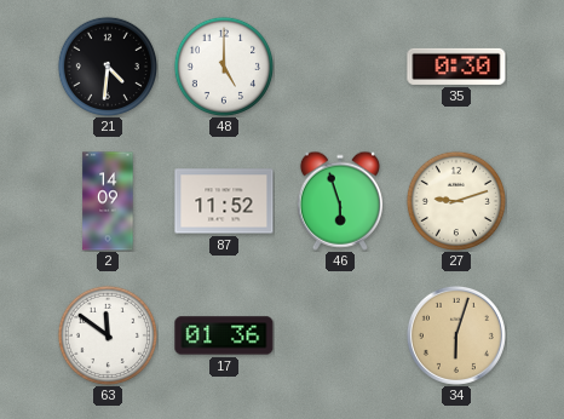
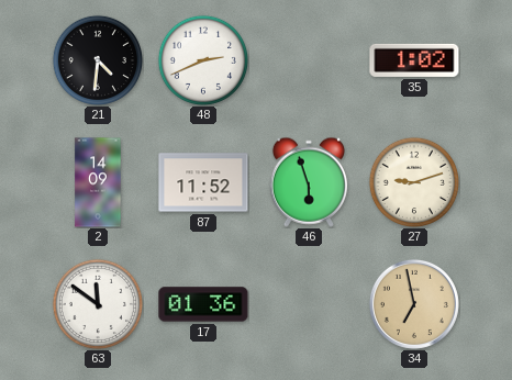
48: 5:00 -> 2:41 (202, 59)
35: 0:30 -> 1:02 (414, 60)
34: 6:03 -> 6:58 (414, 304)
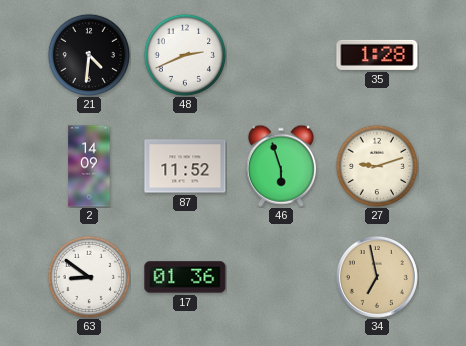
35: 1:02 -> 1:28 (377, 55)
63: 11:51 -> 8:51 (88, 276)
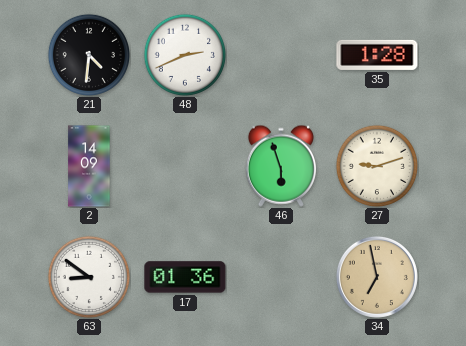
87: 11:52 -> none (185, 166)
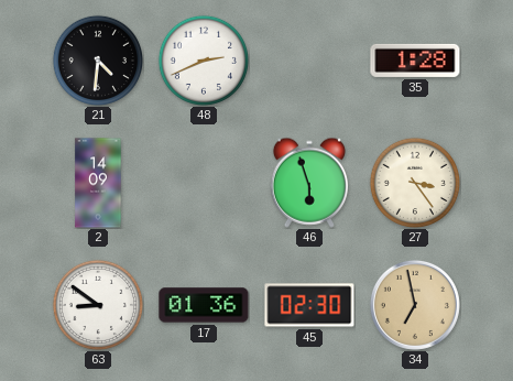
27: 9:12 -> 3:24 (414, 182)
45: none -> 02:30 (309, 305)
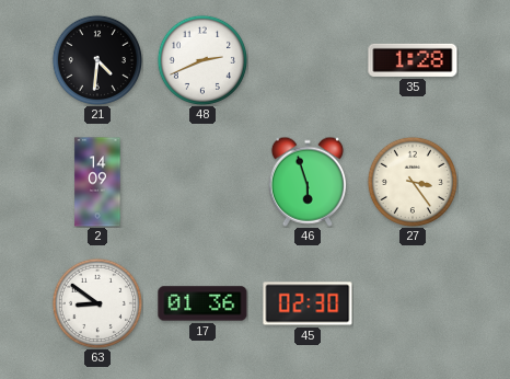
34: 6:58 -> none (415, 305)
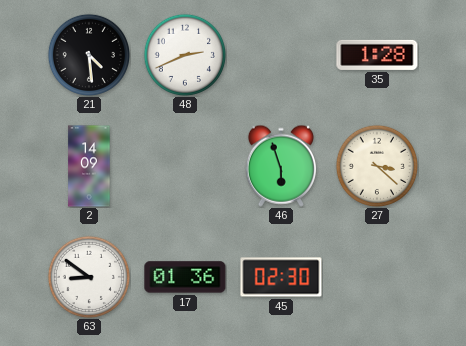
21: 4:31 -> 4:29 (88, 54)
27: 3:24 -> 3:22 (376, 165)
